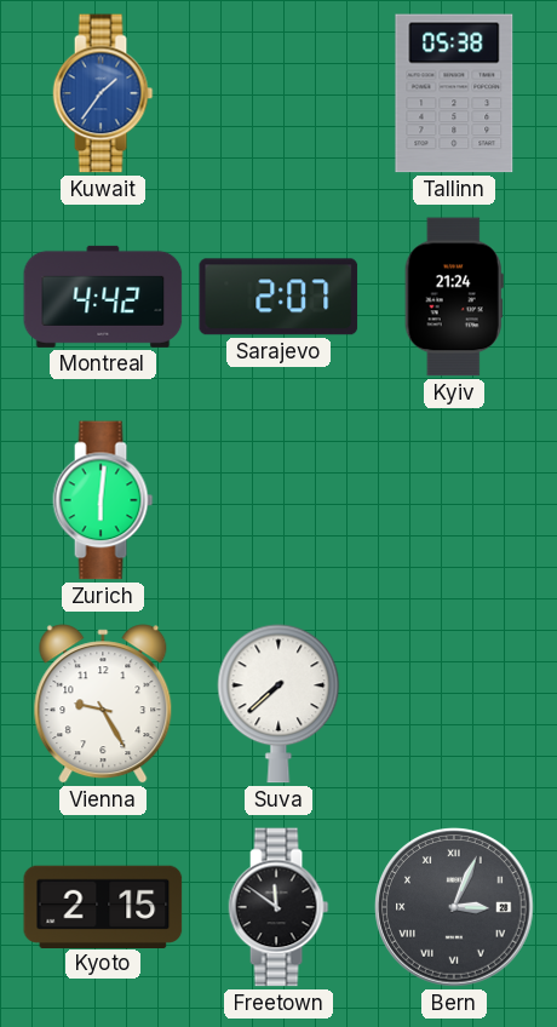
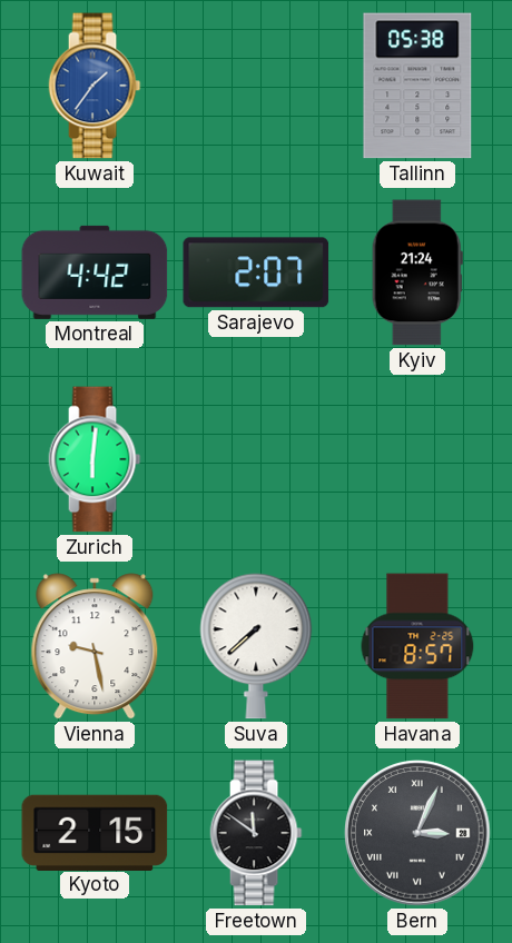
Vienna: 9:25 -> 9:28 (95, 646)
Havana: none -> 8:57 (417, 646)
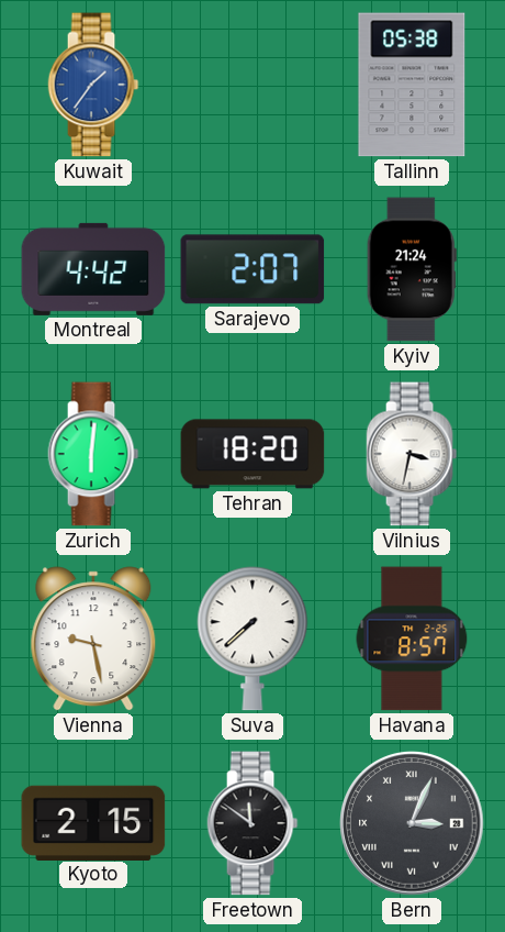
Tehran: none -> 18:20 (252, 454)
Vilnius: none -> 3:32 (412, 454)
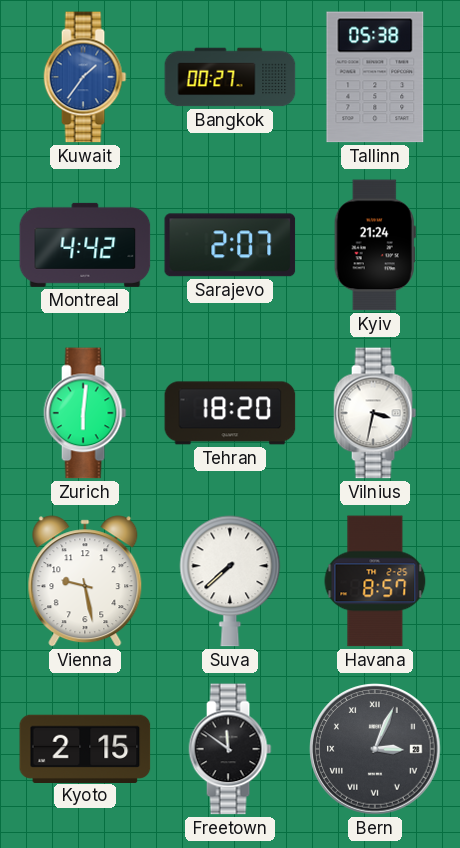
Bangkok: none -> 00:27 (230, 77)
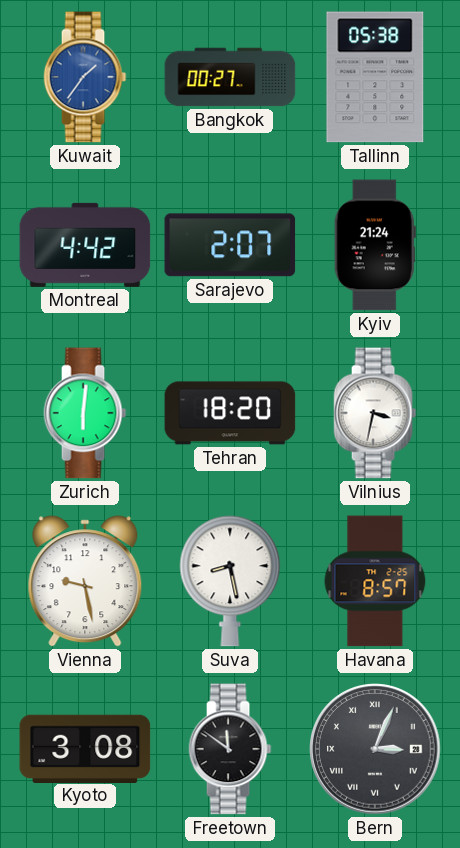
Suva: 7:38 -> 8:28 (230, 581)
Kyoto: 2:15 -> 3:08 (85, 748)
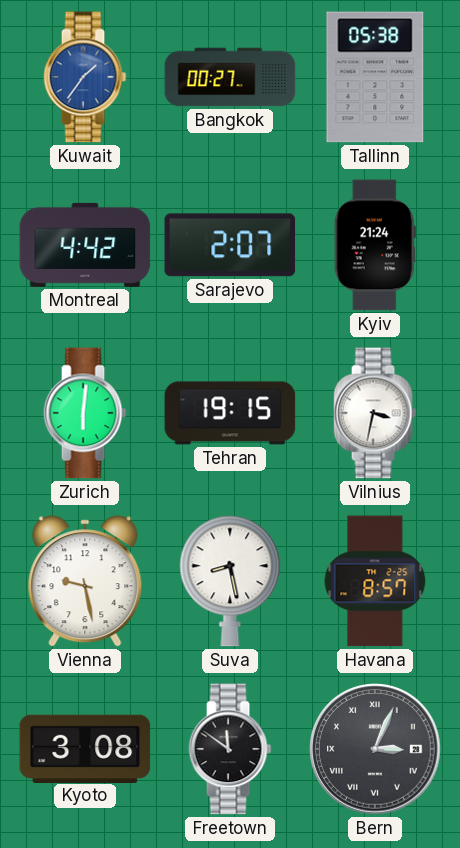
Tehran: 18:20 -> 19:15 (230, 413)
